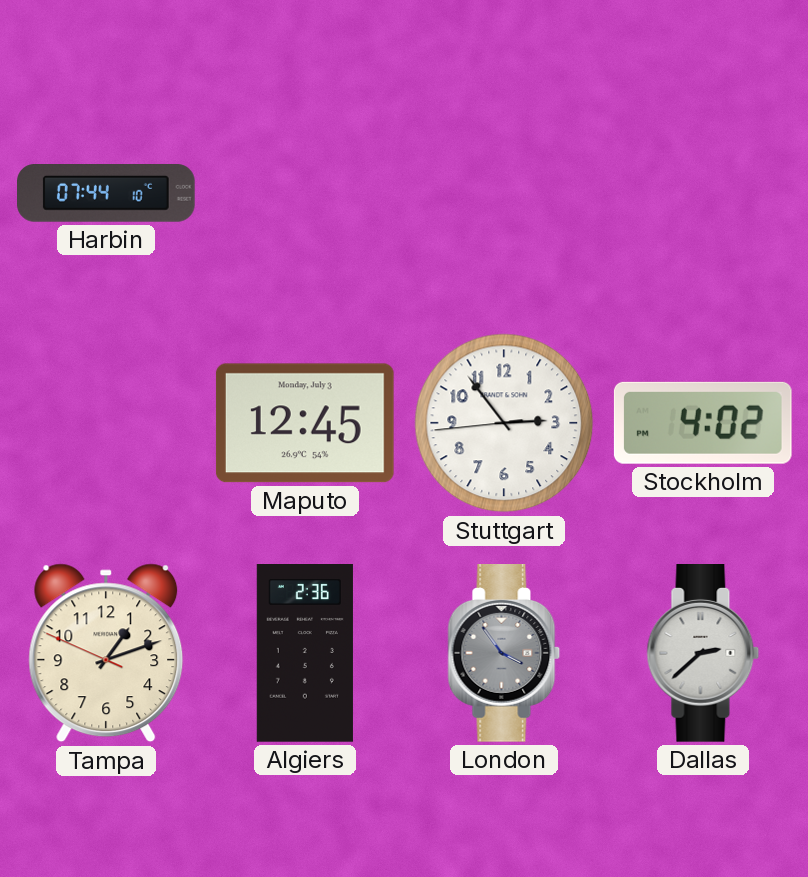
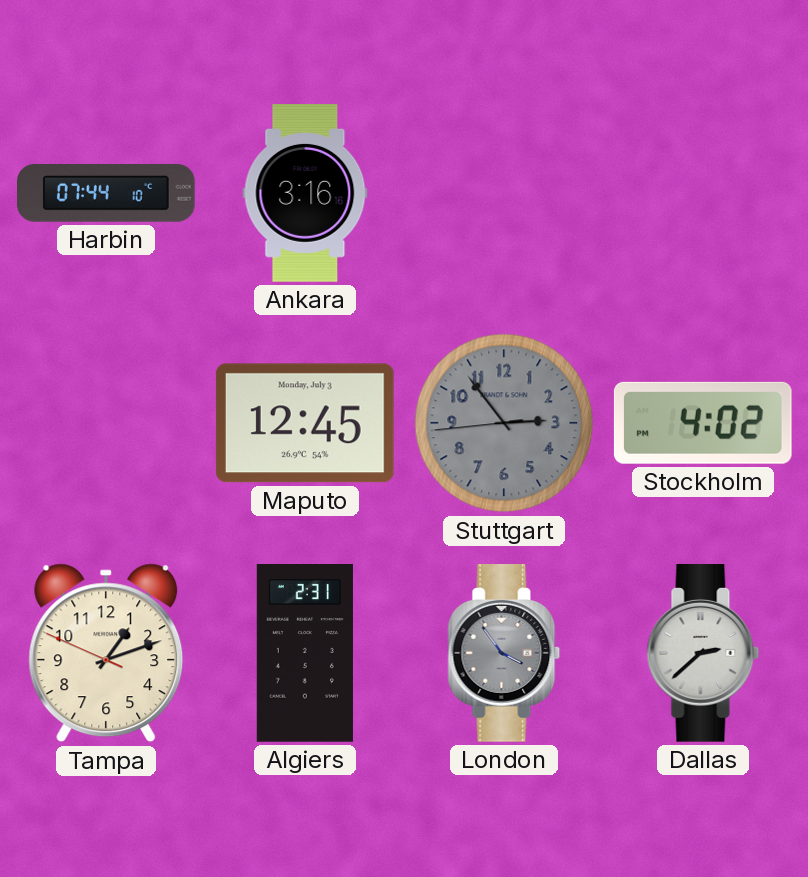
Ankara: none -> 3:16 (305, 193)
Stuttgart dial: white -> grey (504, 423)
Algiers: 2:36 -> 2:31 (305, 654)
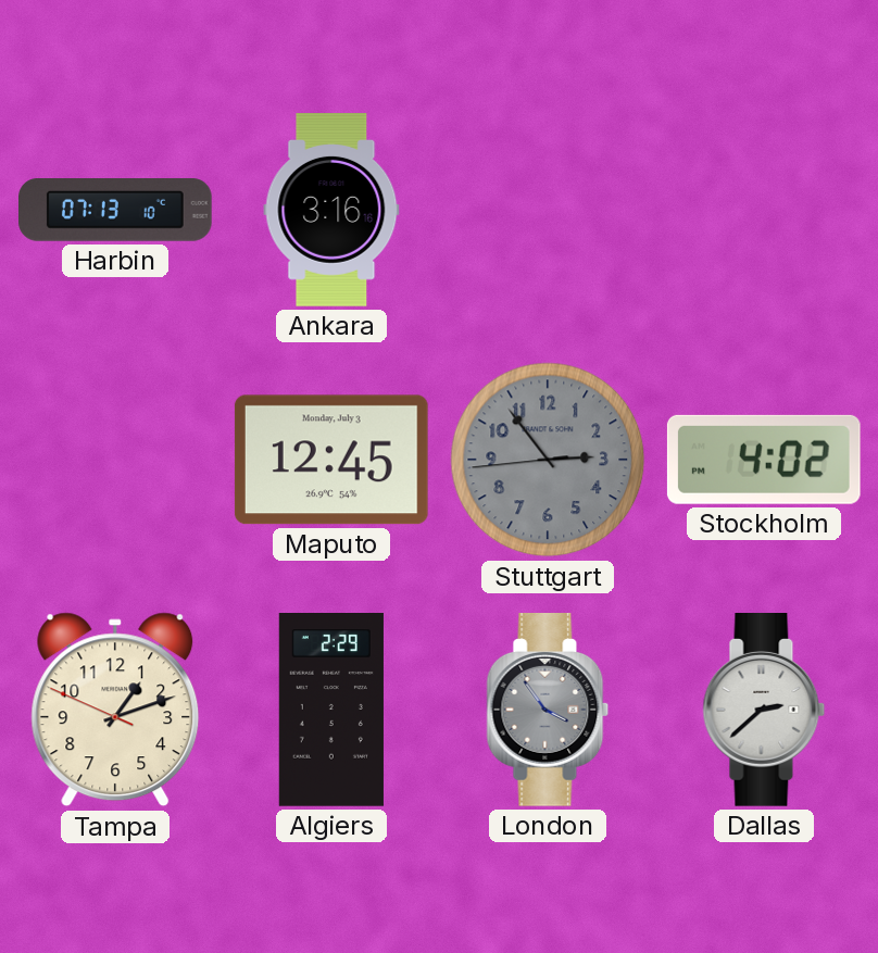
Harbin: 07:44 -> 07:13 (116, 211)
Algiers: 2:31 -> 2:29 (331, 711)
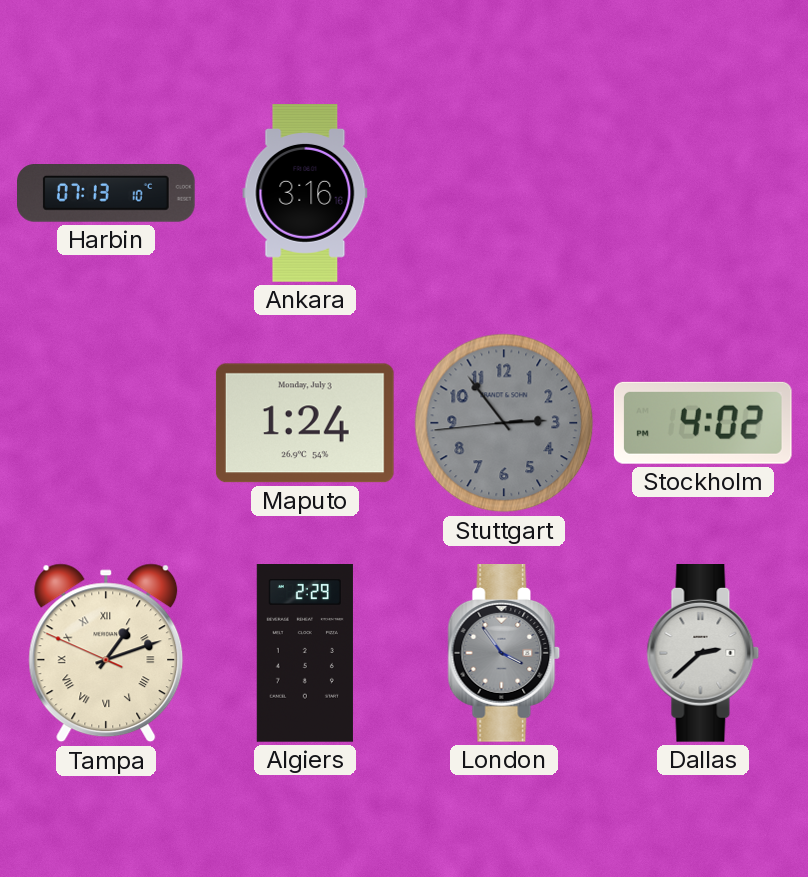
Maputo: 12:45 -> 1:24 (305, 423)
Tampa numerals: Arabic -> Roman (106, 653)
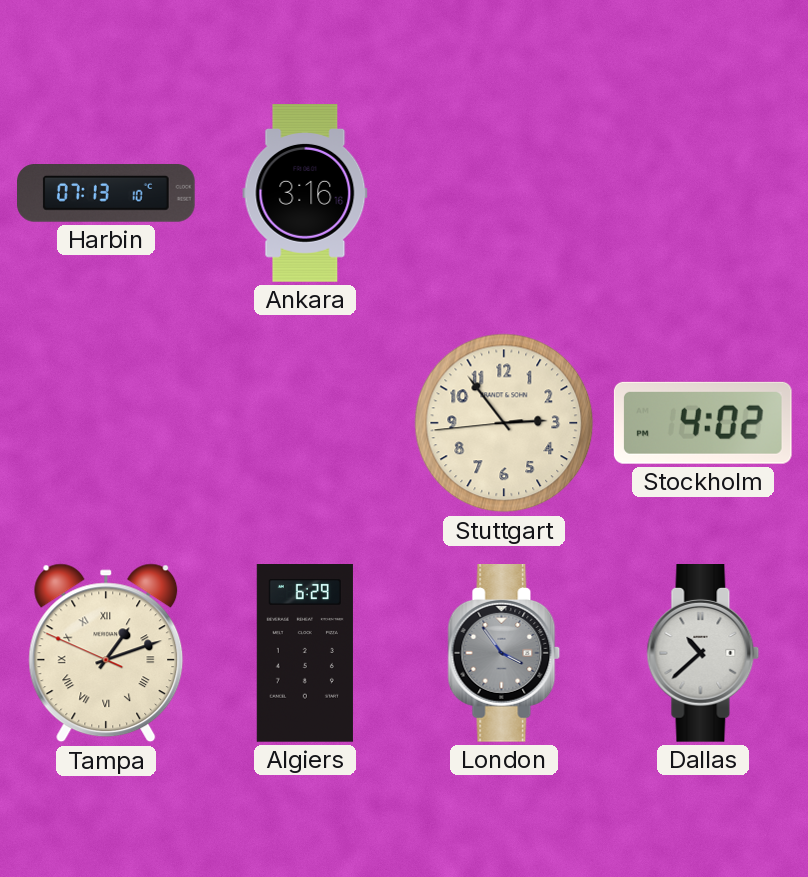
Maputo: 1:24 -> none (305, 423)
Stuttgart dial: grey -> cream (504, 423)
Algiers: 2:29 -> 6:29 (305, 654)
Dallas: 2:38 -> 10:38 (703, 654)
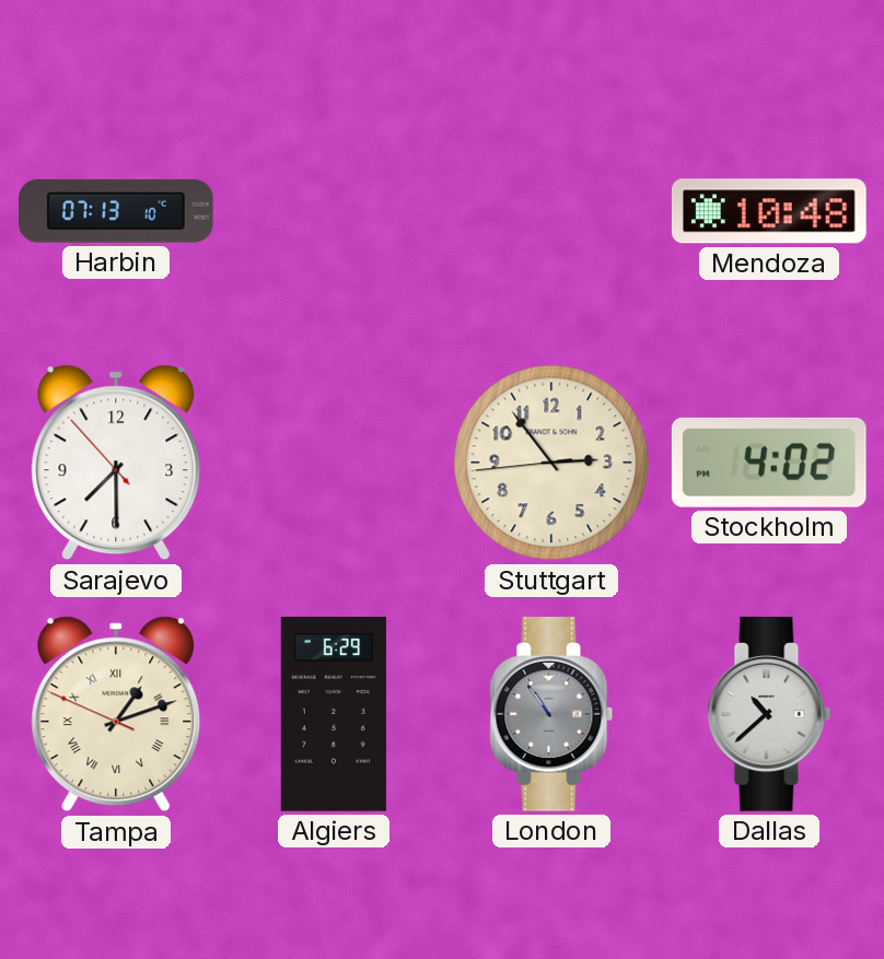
Ankara: 3:16 -> none (305, 193)
Mendoza: none -> 10:48 (769, 211)
Sarajevo: none -> 7:29 (116, 463)
London: 3:54 -> 10:54 (551, 715)
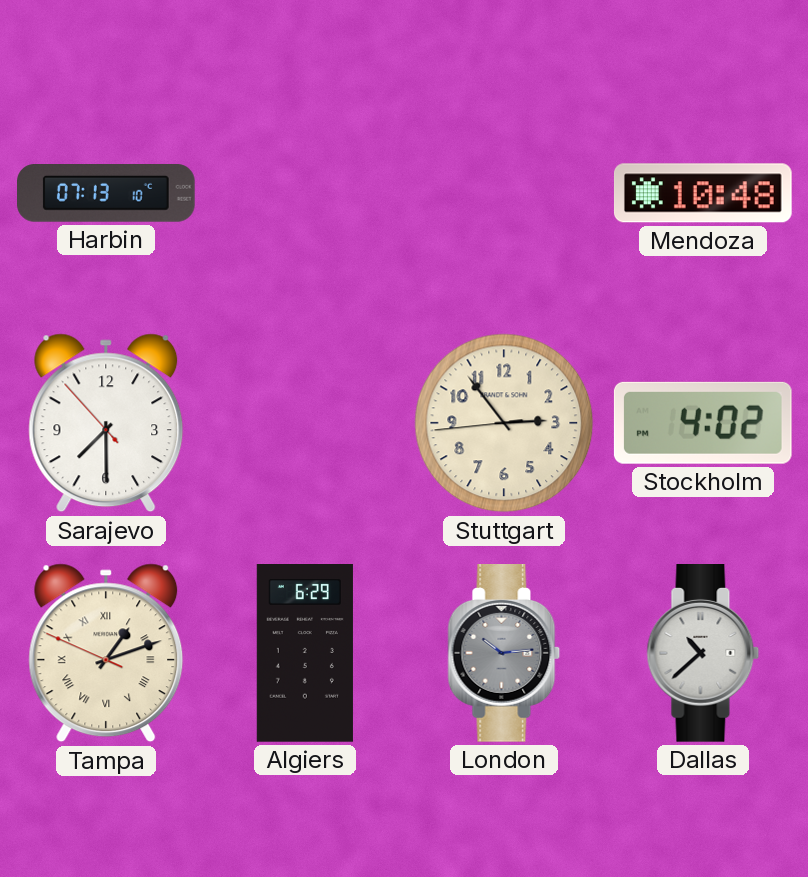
London: 10:54 -> 10:14 (504, 654)
